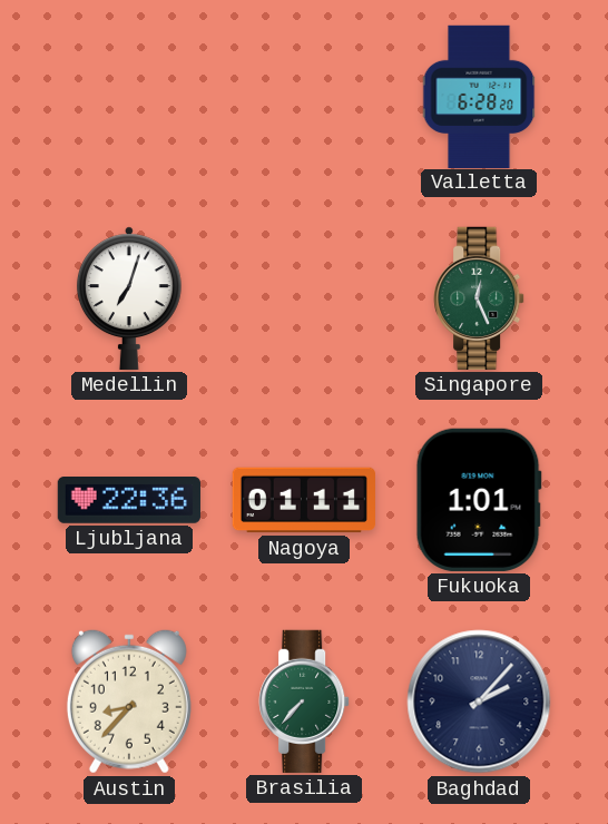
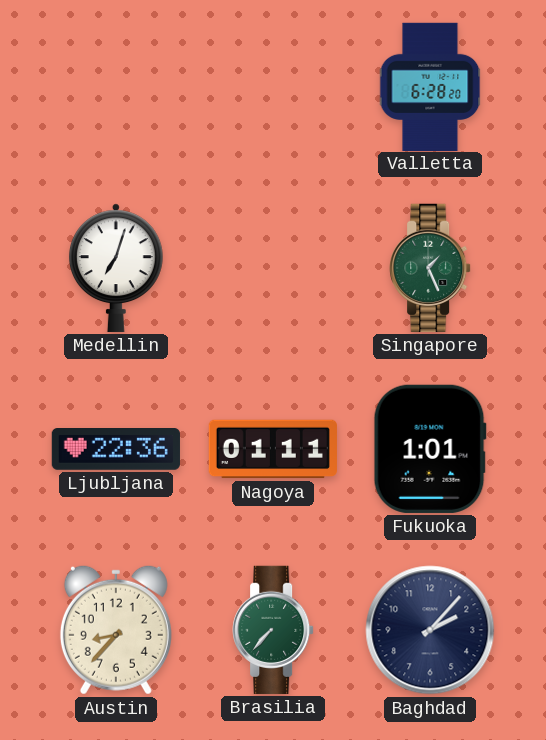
Singapore: 12:26 -> 1:26 (430, 268)
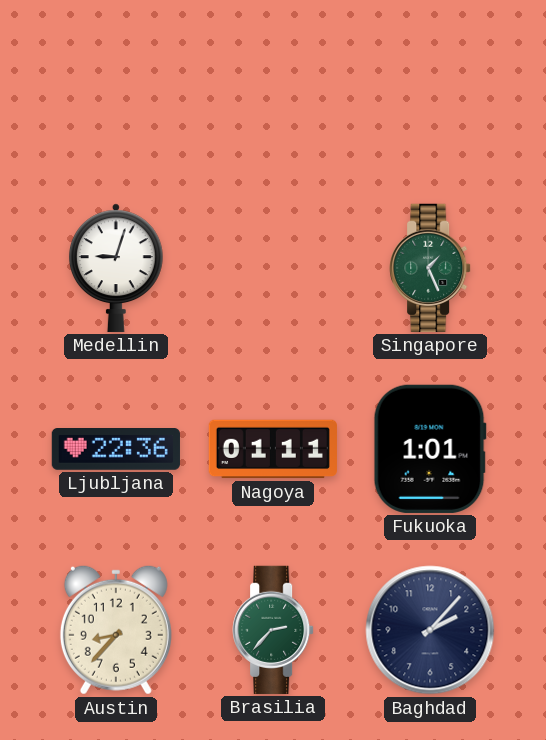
Valletta: 6:28 -> none (430, 86)
Medellin: 7:03 -> 9:03 (116, 268)
Brasilia: 7:37 -> 2:37 (273, 630)
